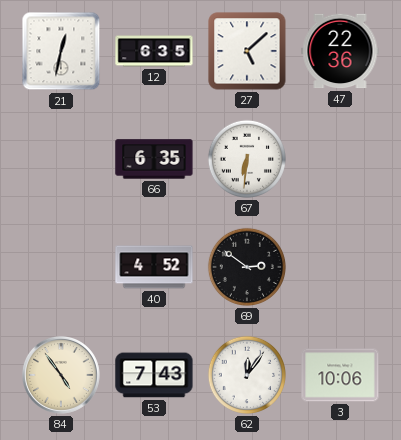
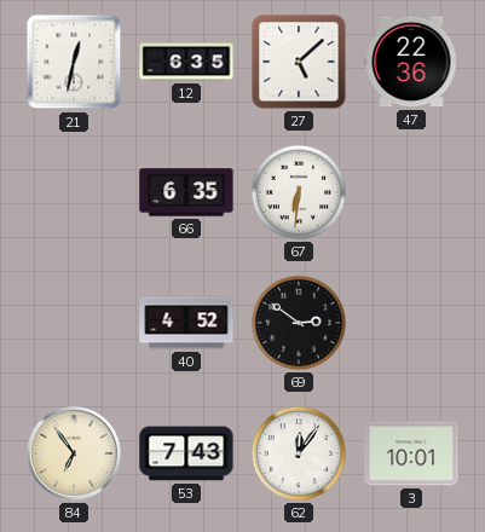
84: 4:54 -> 6:54 (74, 453)
3: 10:06 -> 10:01 (411, 453)
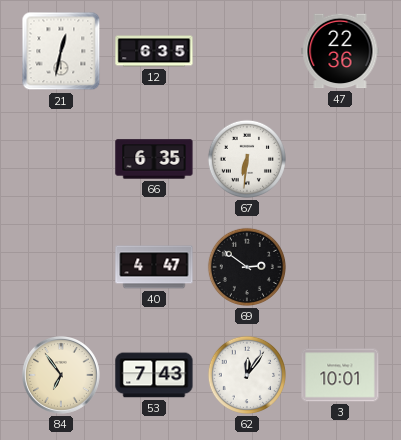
27: 5:08 -> none (299, 62)
40: 4:52 -> 4:47 (154, 267)
